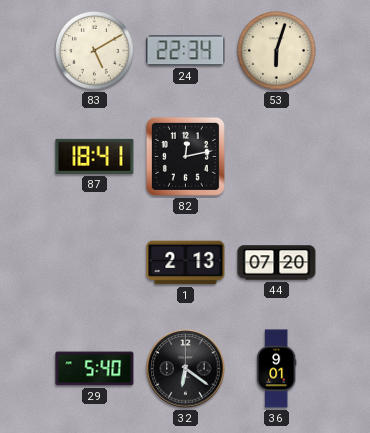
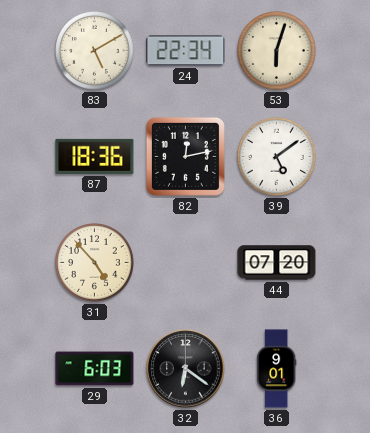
87: 18:41 -> 18:36 (95, 156)
39: none -> 5:09 (277, 157)
31: none -> 4:53 (95, 263)
1: 2:13 -> none (186, 263)
29: 5:40 -> 6:03 (95, 369)
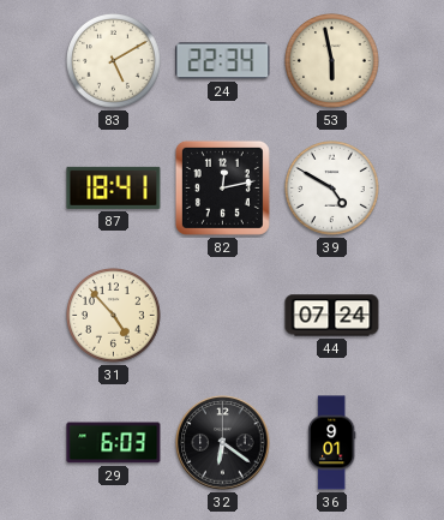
53: 6:03 -> 5:58 (332, 61)
87: 18:36 -> 18:41 (114, 187)
39: 5:09 -> 4:50 (332, 189)
44: 07:20 -> 07:24 (332, 316)
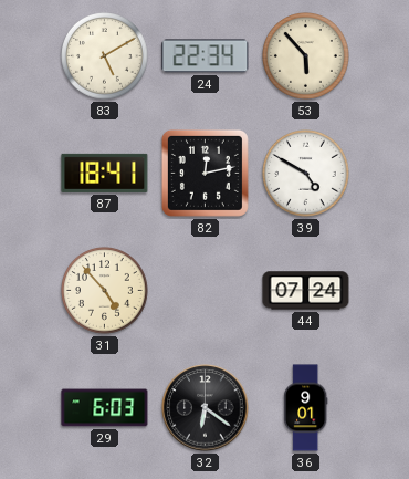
53: 5:58 -> 5:53 (306, 56)
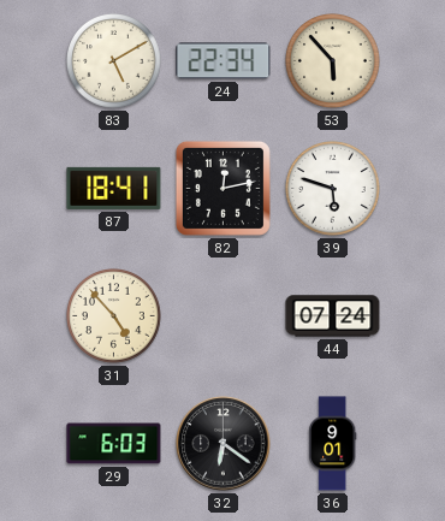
39: 4:50 -> 5:48 (333, 189)
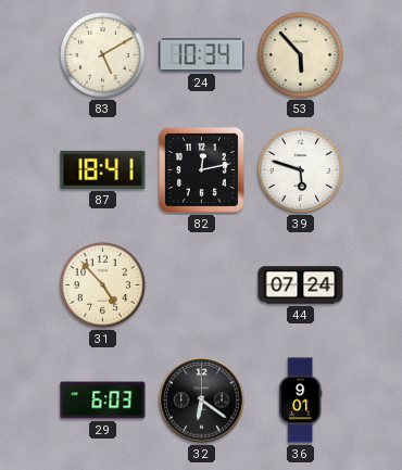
24: 22:34 -> 10:34 (202, 55)
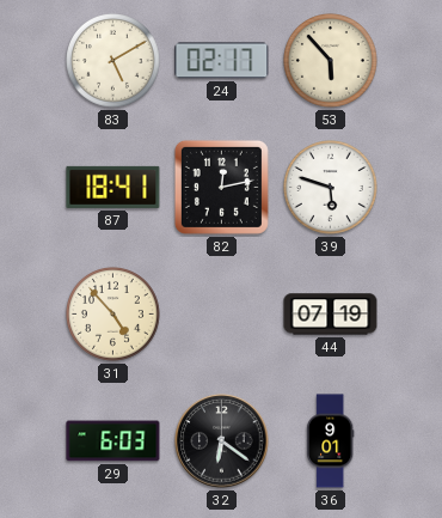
24: 10:34 -> 02:17 (222, 61)
44: 07:24 -> 07:19 (331, 315)
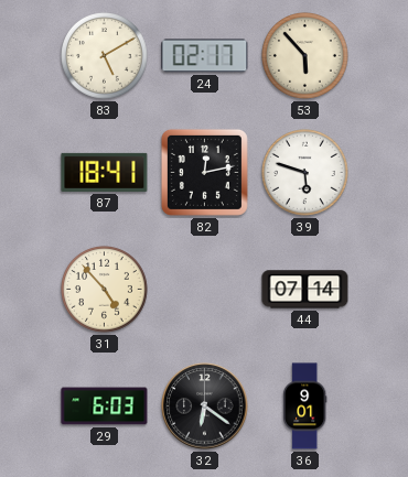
44: 07:19 -> 07:14 (305, 290)
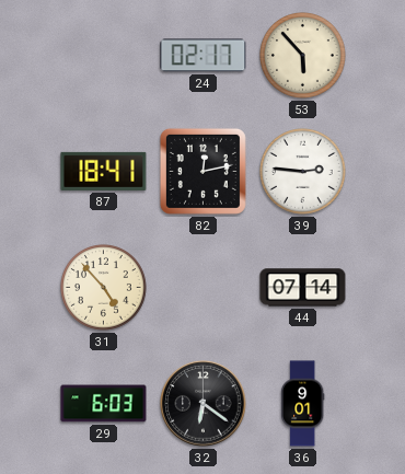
83: 5:10 -> none (105, 56)
39: 5:48 -> 2:46 (303, 172)
